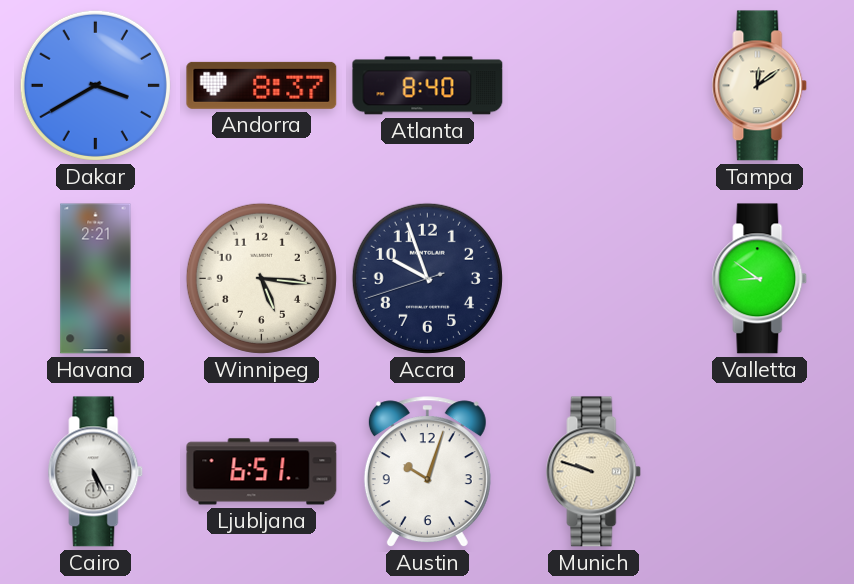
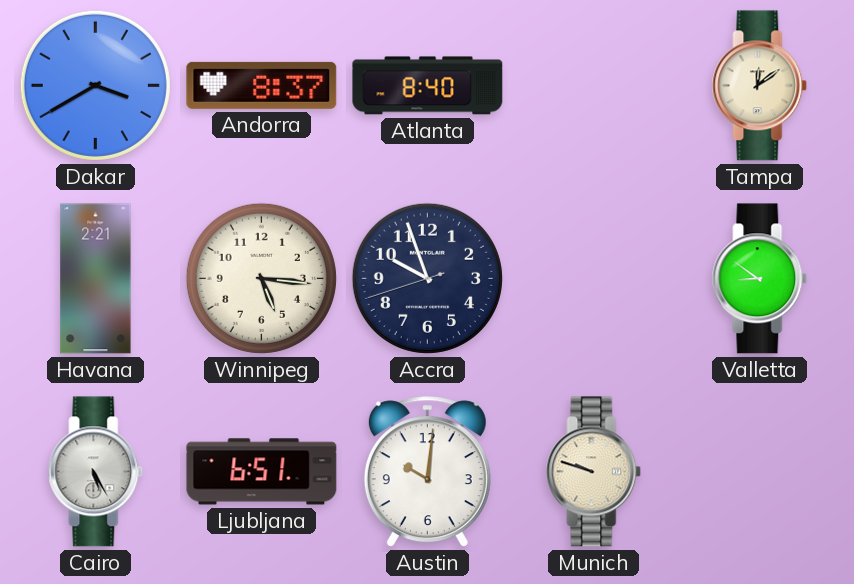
Austin: 10:03 -> 10:01 (427, 472)
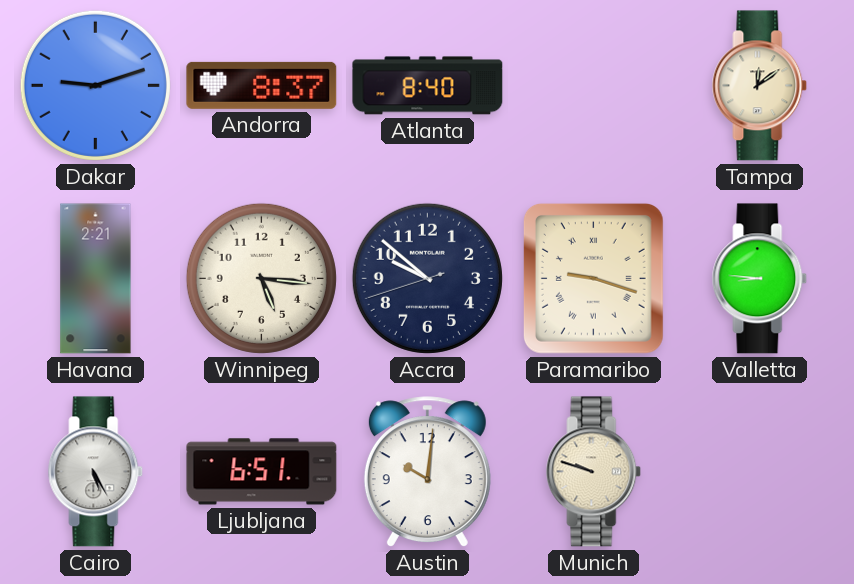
Dakar: 3:40 -> 9:12 (95, 85)
Accra: 9:56 -> 9:51 (427, 278)
Paramaribo: none -> 9:18 (593, 278)
Valletta: 8:51 -> 8:46 (760, 279)
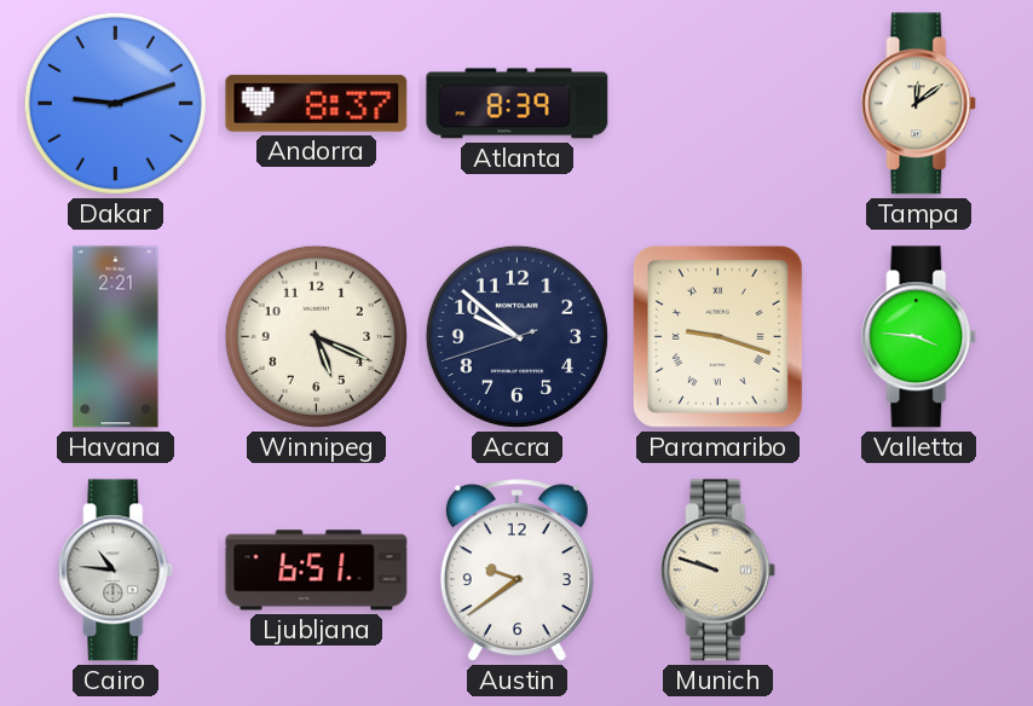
Atlanta: 8:40 -> 8:39 (518, 104)
Winnipeg: 5:16 -> 5:19 (316, 336)
Valletta: 8:46 -> 3:46 (919, 337)
Cairo: 5:25 -> 10:46 (116, 571)
Austin: 10:01 -> 9:39 (516, 571)
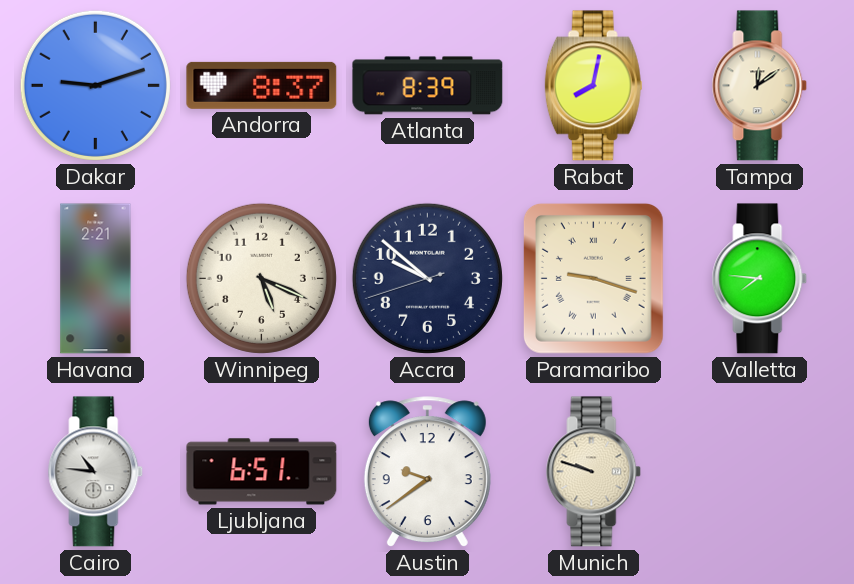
Rabat: none -> 8:02 (593, 86)
Valletta: 3:46 -> 7:46 (760, 279)
